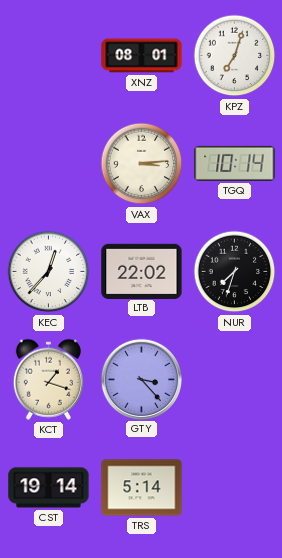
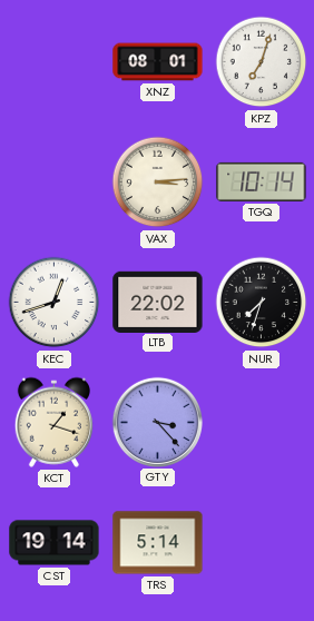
KEC: 12:37 -> 12:42 (55, 303)
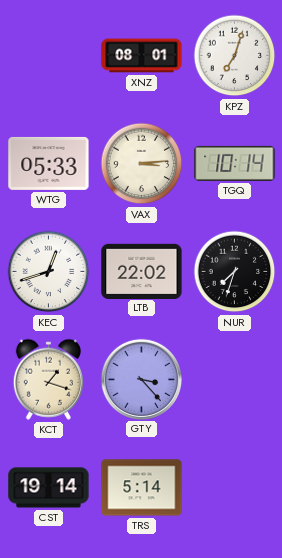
WTG: none -> 05:33 (49, 163)
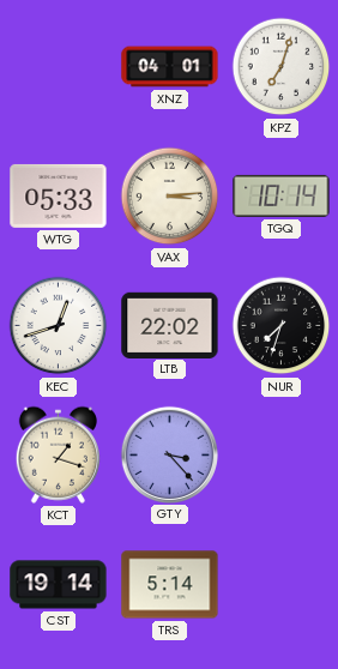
XNZ: 08:01 -> 04:01 (170, 67)
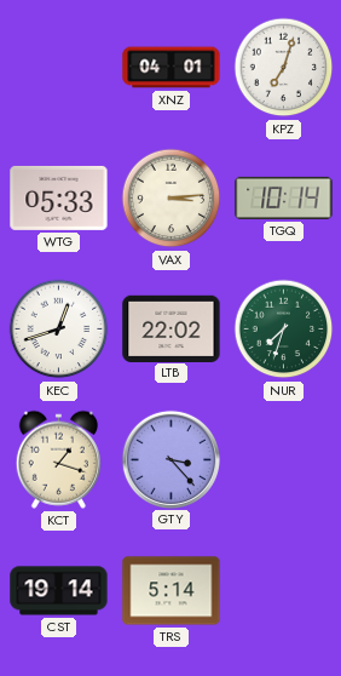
NUR dial: black -> green (284, 330)
